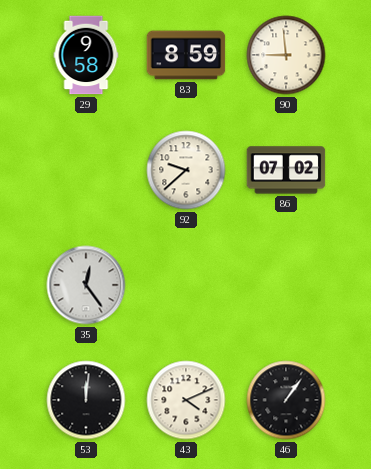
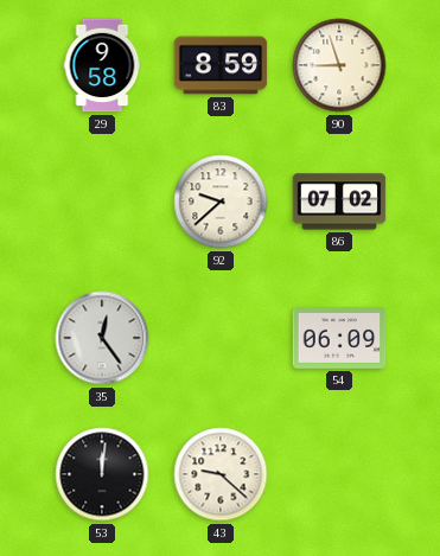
90: 8:59 -> 8:57 (339, 65)
54: none -> 06:09 (339, 339)
43: 4:11 -> 9:22 (221, 474)
46: 1:06 -> none (286, 400)
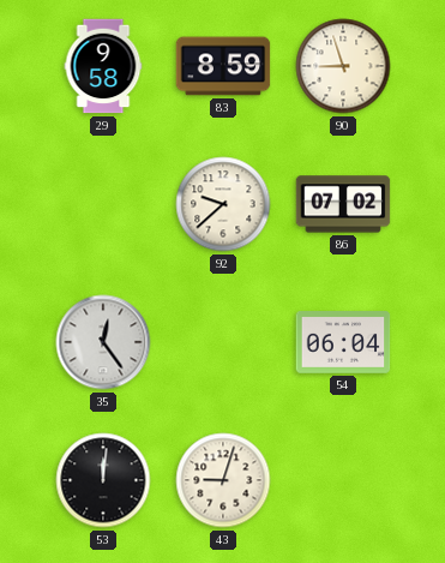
54: 06:09 -> 06:04 (343, 343)
43: 9:22 -> 9:03 (223, 480)
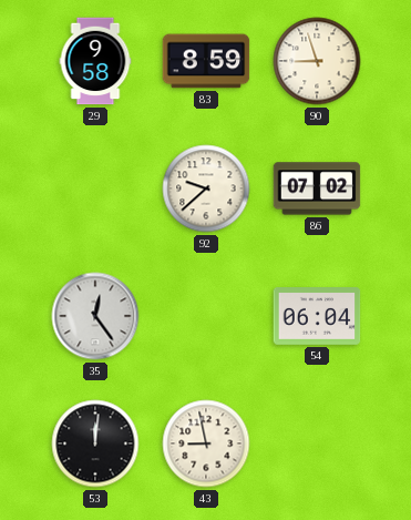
43: 9:03 -> 8:58 (206, 443)
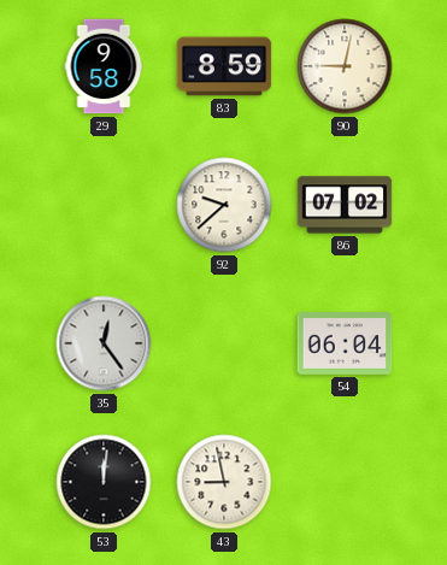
90: 8:57 -> 9:02 (345, 66)
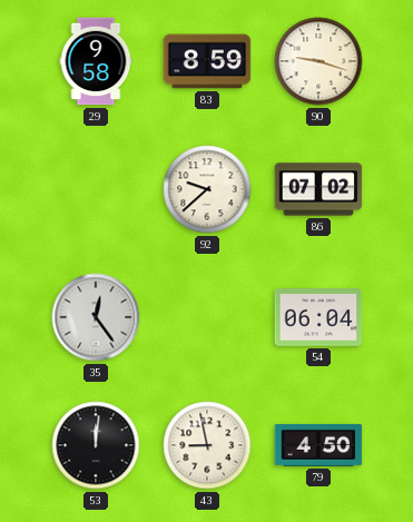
90: 9:02 -> 9:18 (318, 61)
79: none -> 4:50 (318, 445)
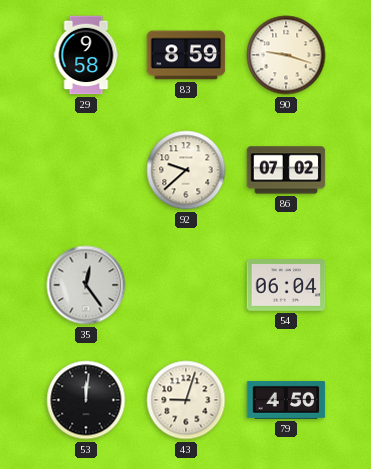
43: 8:58 -> 9:03 (186, 400)
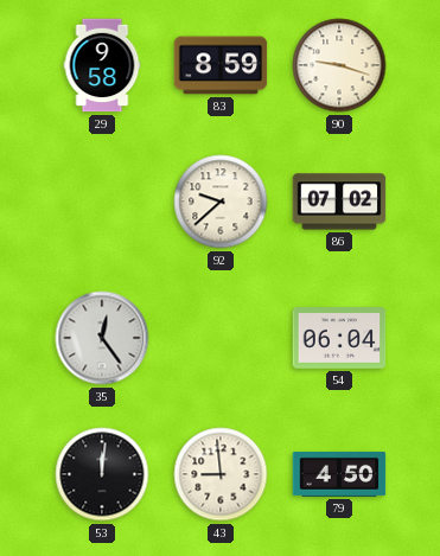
43: 9:03 -> 8:59 (221, 474)
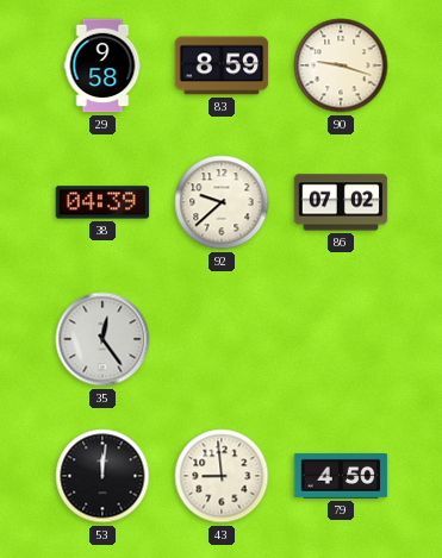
38: none -> 04:39 (102, 202)
54: 06:04 -> none (339, 339)
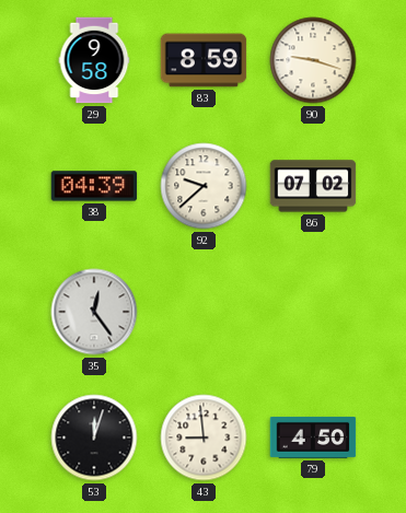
53: 12:01 -> 12:03 (94, 438)
